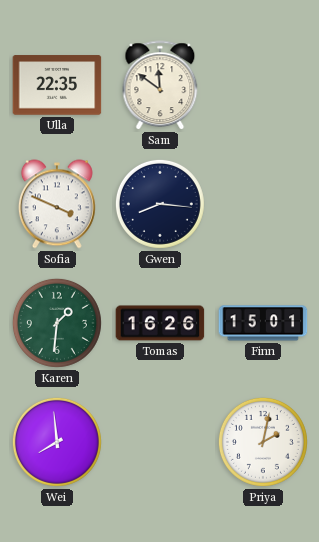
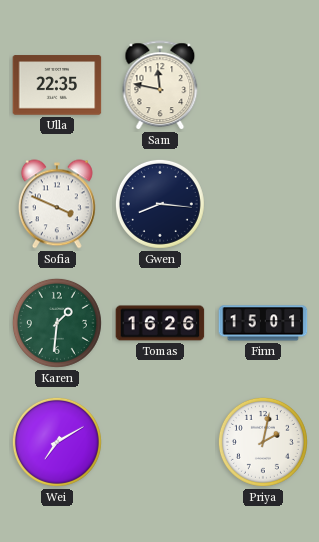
Sam: 11:51 -> 11:47 (160, 86)
Wei: 7:59 -> 7:10 (57, 442)
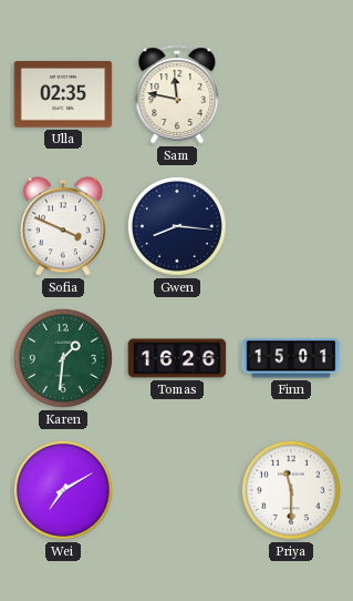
Ulla: 22:35 -> 02:35 (63, 94)
Priya: 2:02 -> 11:30 (291, 490)
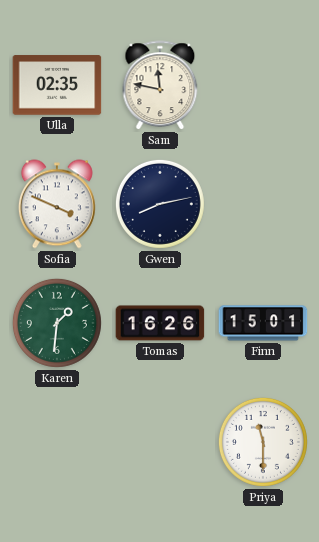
Gwen: 8:16 -> 8:13 (160, 204)
Wei: 7:10 -> none (63, 490)
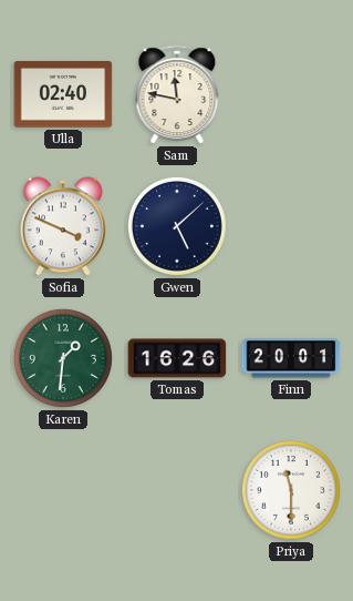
Ulla: 02:35 -> 02:40 (63, 94)
Gwen: 8:13 -> 5:08 (177, 226)
Finn: 15:01 -> 20:01 (291, 358)
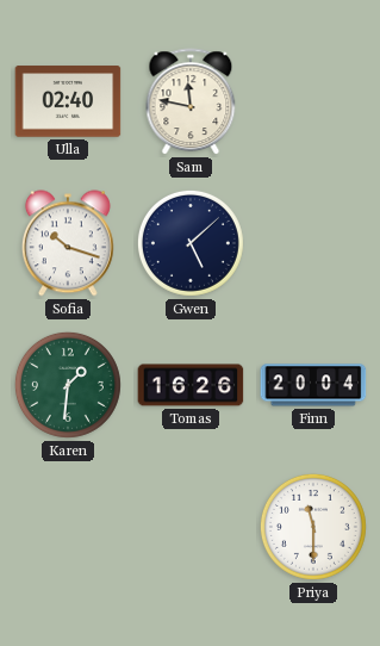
Sofia: 3:49 -> 10:18 (68, 243)
Finn: 20:01 -> 20:04 (313, 385)
